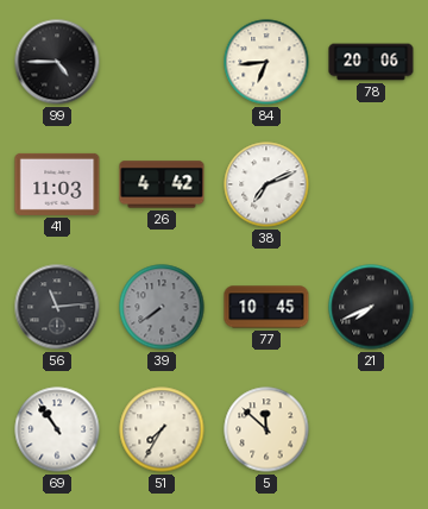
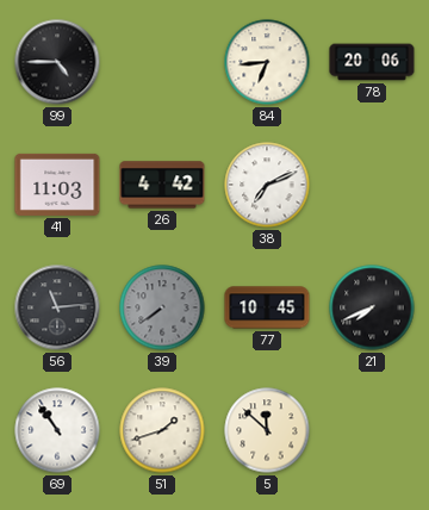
51: 7:35 -> 1:42 (162, 430)
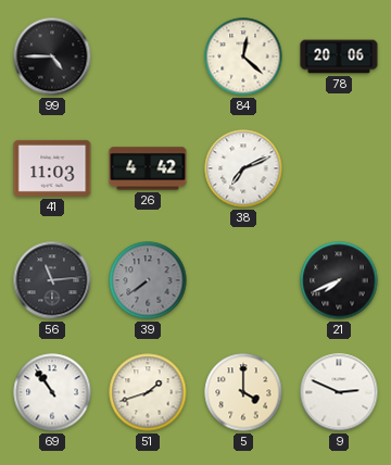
84: 6:44 -> 12:22 (243, 56)
77: 10:45 -> none (267, 307)
5: 11:52 -> 4:00 (243, 392)
9: none -> 2:49 (339, 392)
